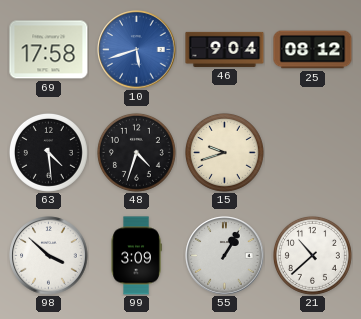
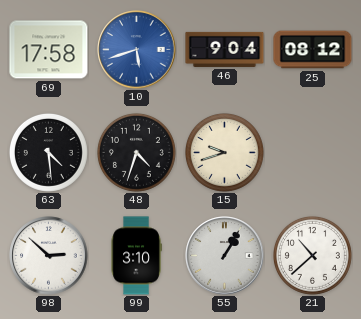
98: 3:52 -> 2:52 (49, 256)
99: 3:09 -> 3:10 (136, 256)
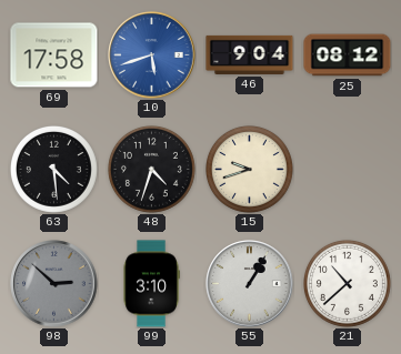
98 dial: white -> grey (54, 284)
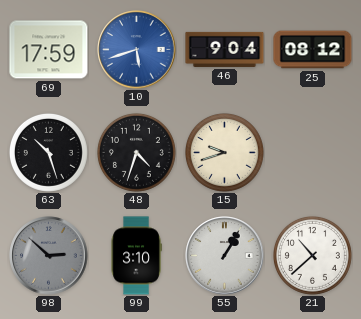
69: 17:58 -> 17:59 (49, 50)
63: 4:29 -> 10:27 (48, 152)
